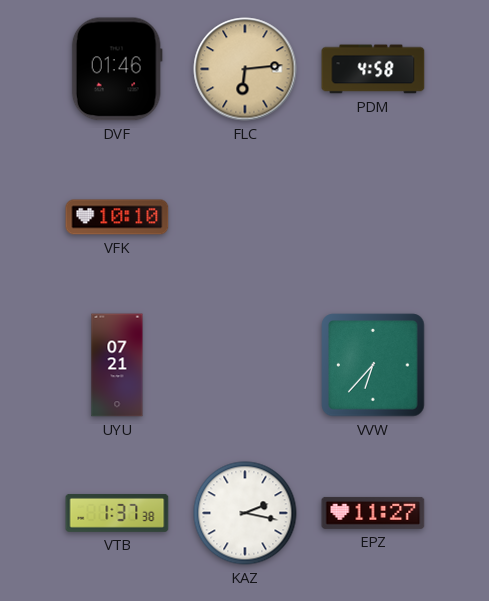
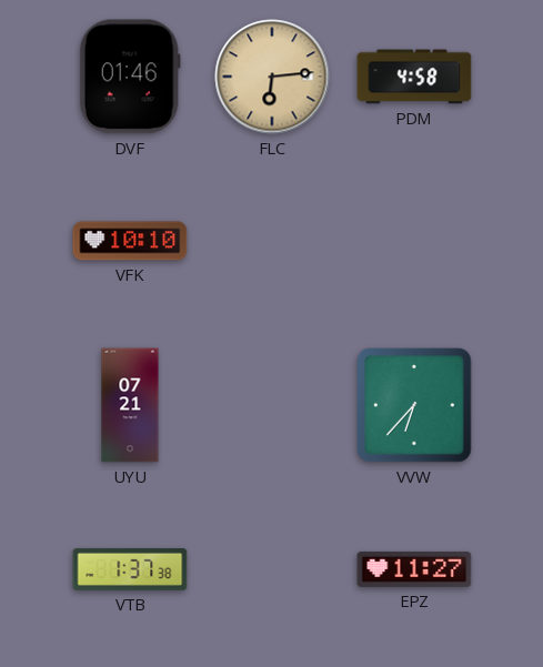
KAZ: 2:17 -> none (245, 513)
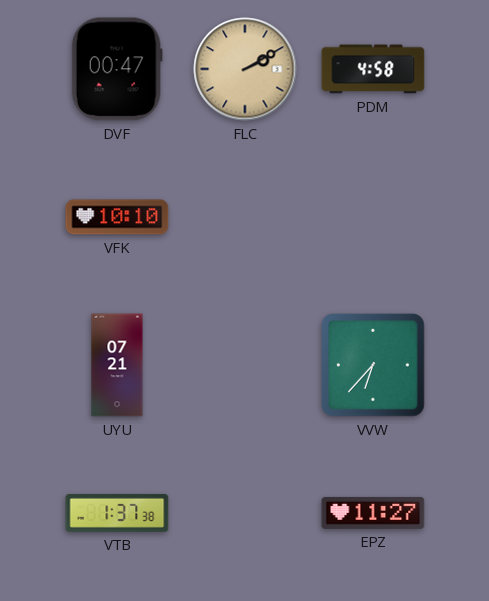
DVF: 01:46 -> 00:47 (117, 69)
FLC: 6:14 -> 2:10 (245, 69)
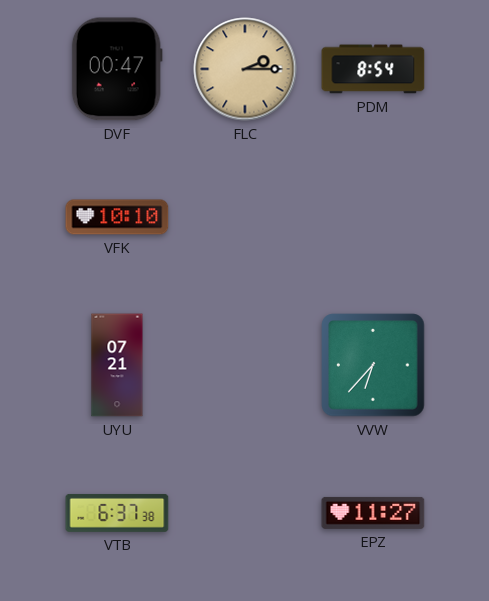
FLC: 2:10 -> 2:15 (245, 69)
PDM: 4:58 -> 8:54 (373, 69)
VTB: 1:37 -> 6:37 (117, 513)
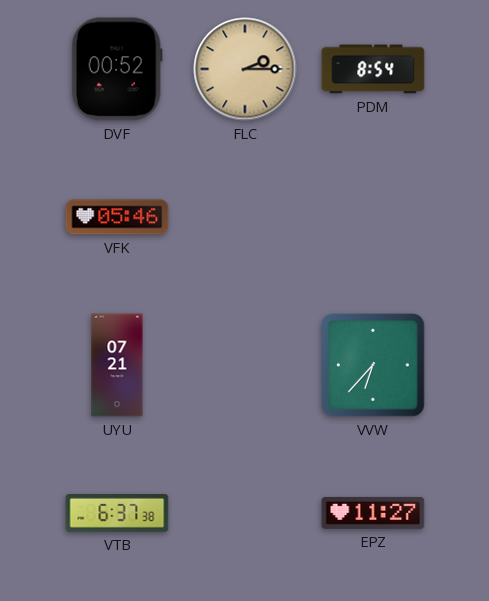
DVF: 00:47 -> 00:52 (117, 69)
VFK: 10:10 -> 05:46 (117, 217)
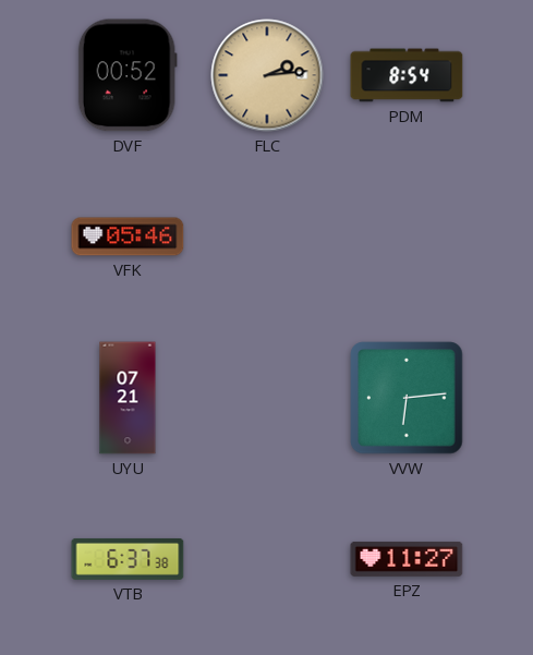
FLC: 2:15 -> 2:14 (267, 75)
VVW: 6:37 -> 6:14 (407, 398)
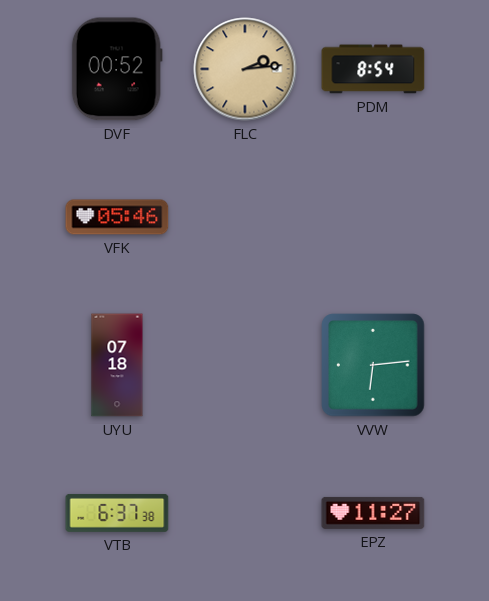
UYU: 07:21 -> 07:18 (117, 365)
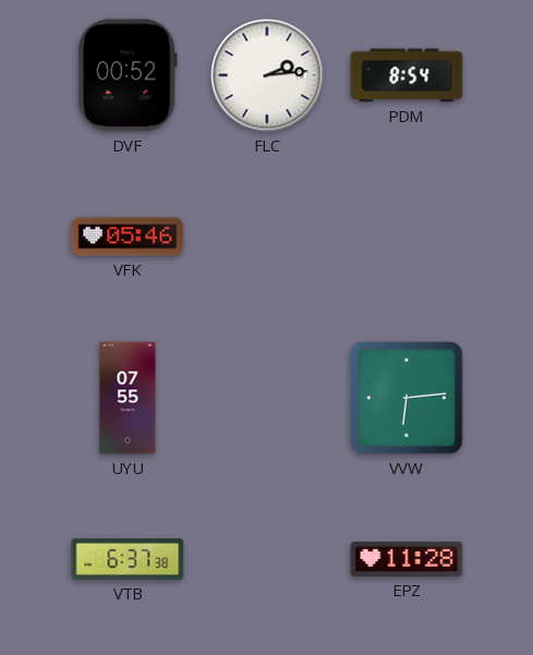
FLC dial: champagne -> white (267, 75)
UYU: 07:18 -> 07:55 (128, 398)
EPZ: 11:27 -> 11:28 (407, 559)
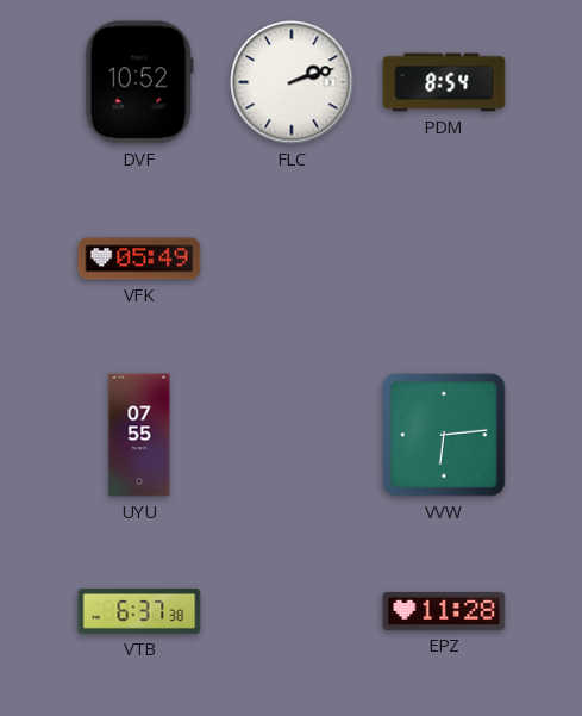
DVF: 00:52 -> 10:52 (139, 82)
FLC: 2:14 -> 2:12 (292, 82)
VFK: 05:46 -> 05:49 (139, 259)
